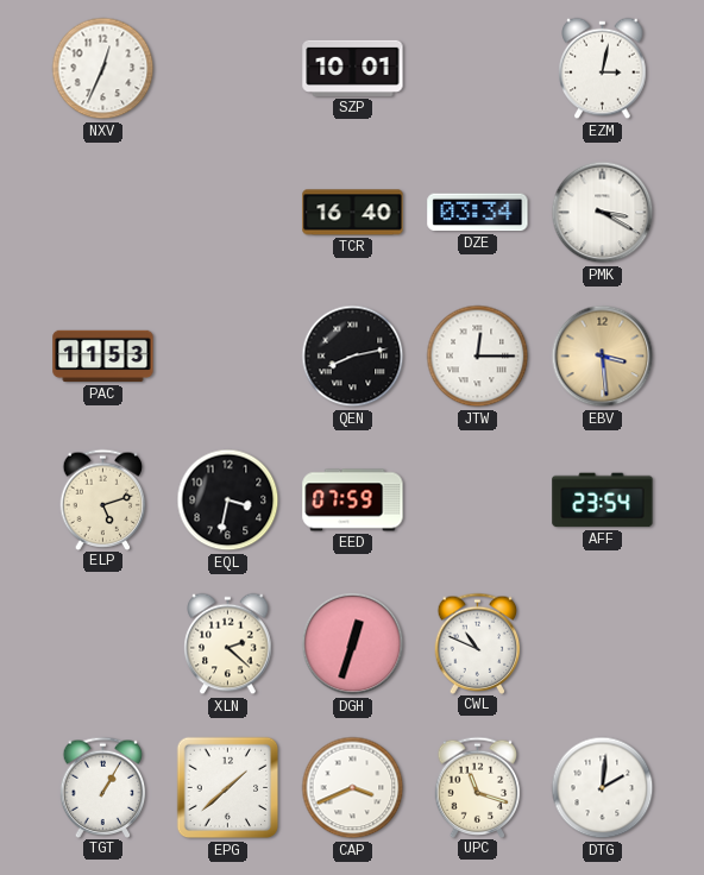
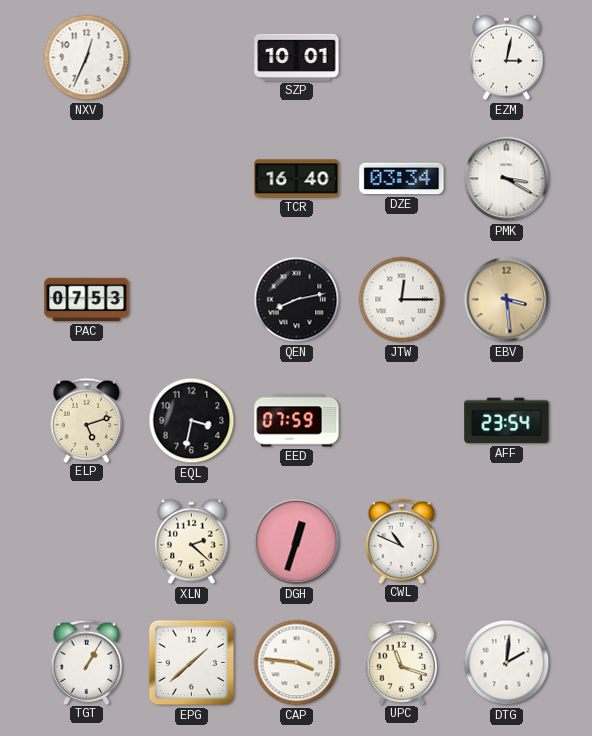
PAC: 11:53 -> 07:53 (87, 300)
CAP: 3:41 -> 3:46 (297, 663)
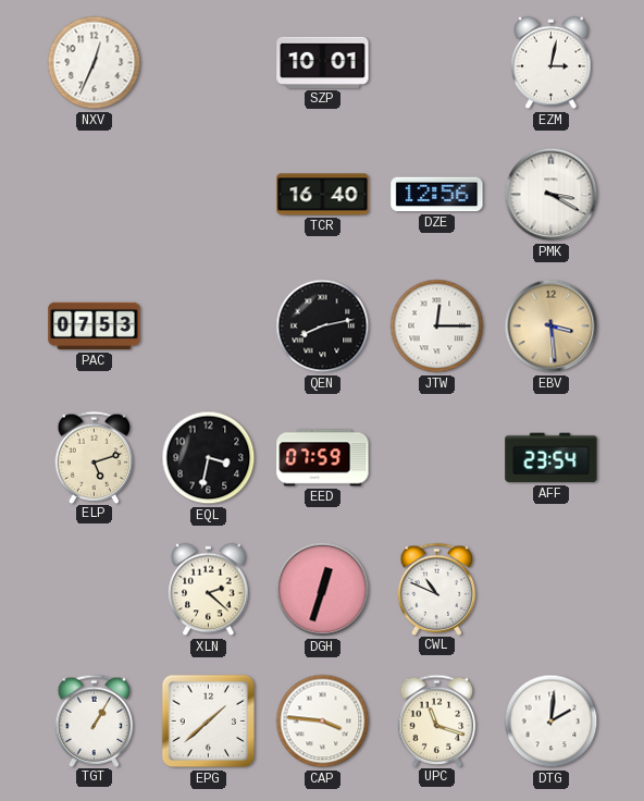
DZE: 03:34 -> 12:56 (437, 195)
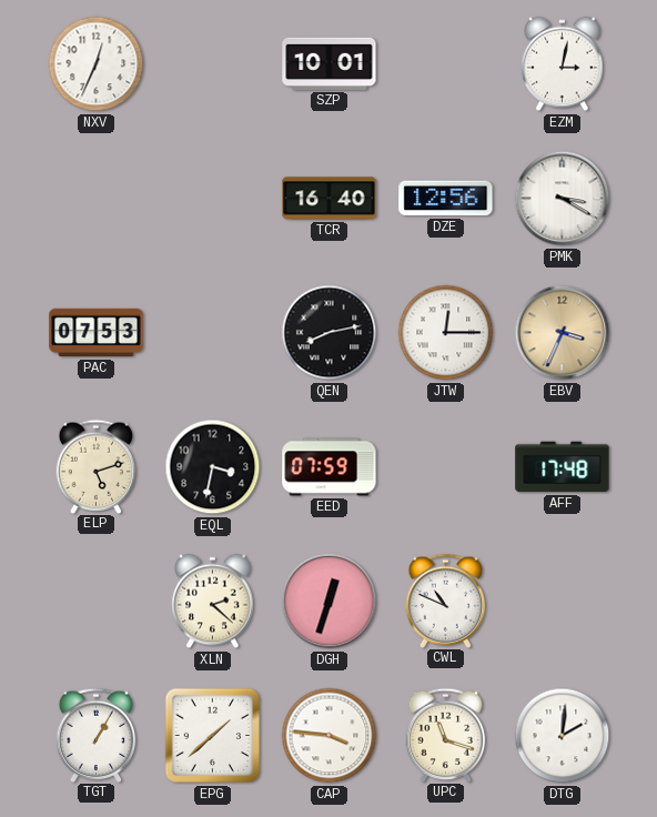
EBV: 3:29 -> 3:34 (563, 333)
AFF: 23:54 -> 17:48 (563, 467)
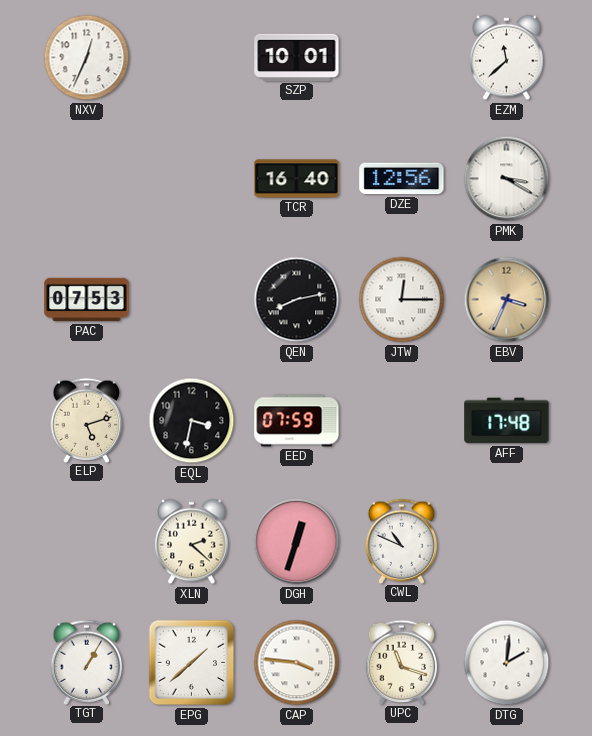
EZM: 3:02 -> 11:38 (507, 58)
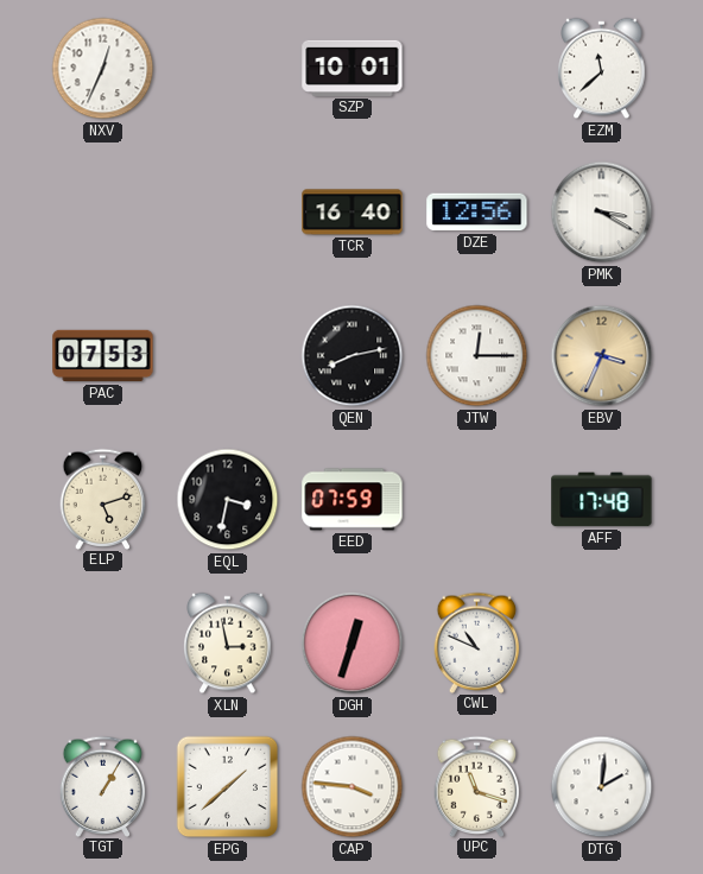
XLN: 2:22 -> 2:58 (228, 644)
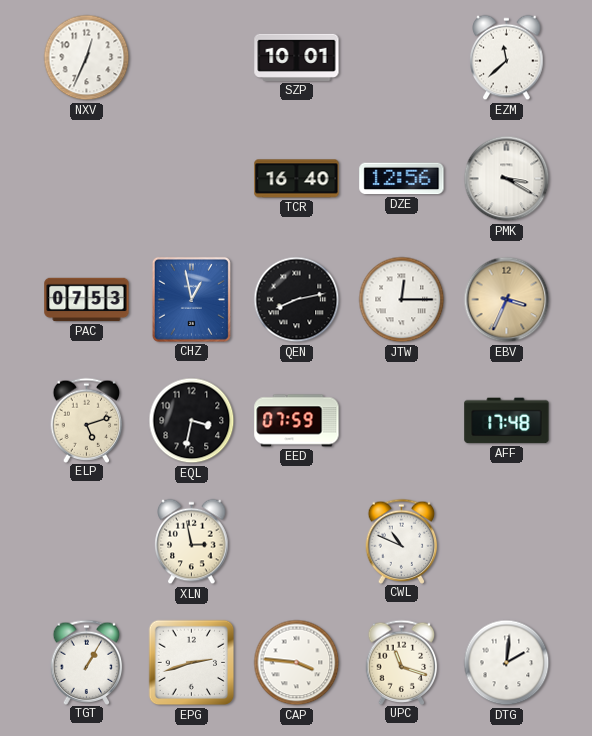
CHZ: none -> 12:58 (191, 299)
DGH: 12:33 -> none (353, 644)
EPG: 1:38 -> 2:42 (192, 663)
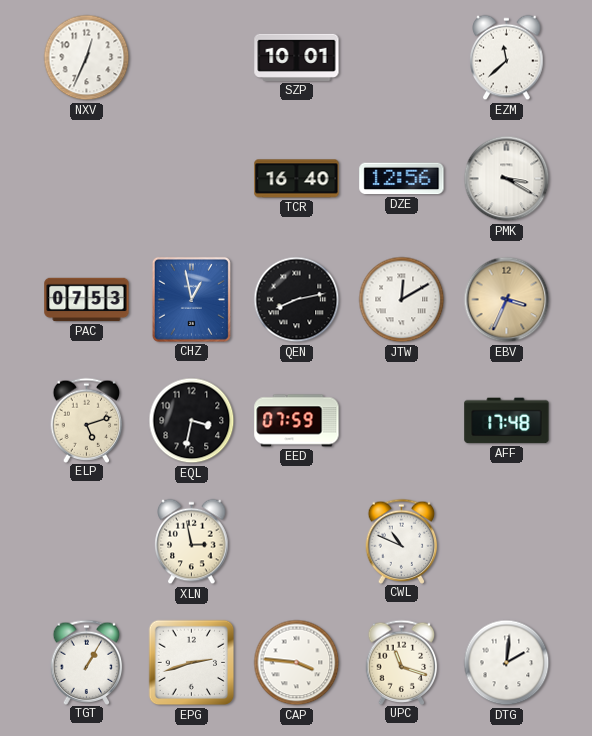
JTW: 12:15 -> 12:10 (402, 300)
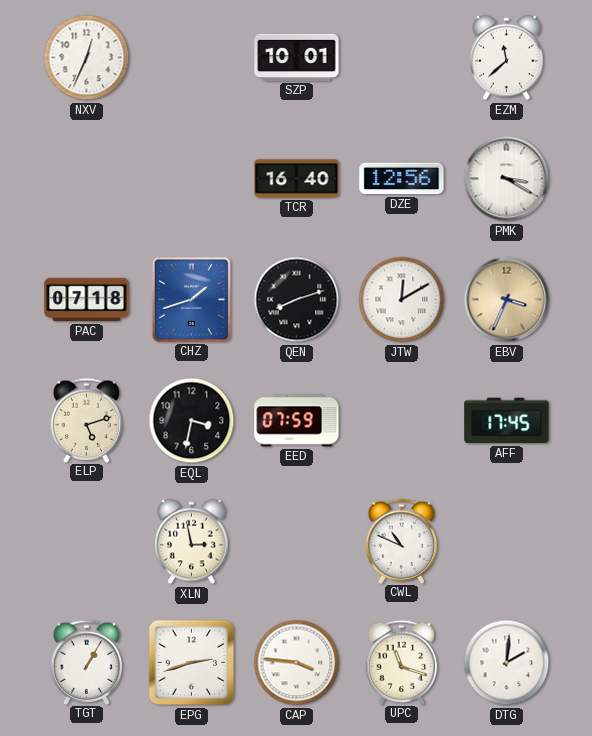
PAC: 07:53 -> 07:18 (87, 300)
CHZ: 12:58 -> 1:42 (191, 299)
QEN: 8:13 -> 8:12 (297, 300)
AFF: 17:48 -> 17:45 (507, 421)
